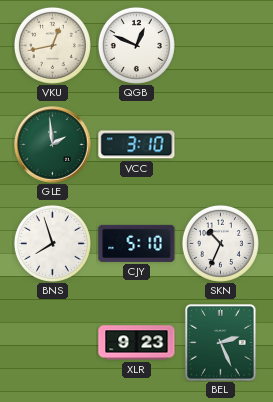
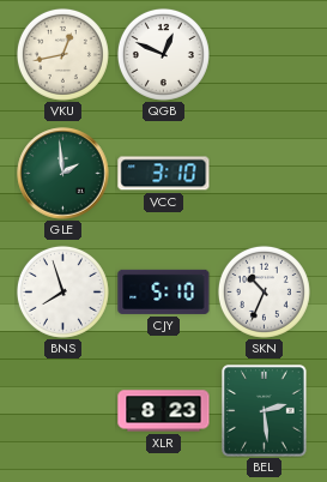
XLR: 9:23 -> 8:23 (164, 411)
BEL: 2:26 -> 2:29 (265, 411)
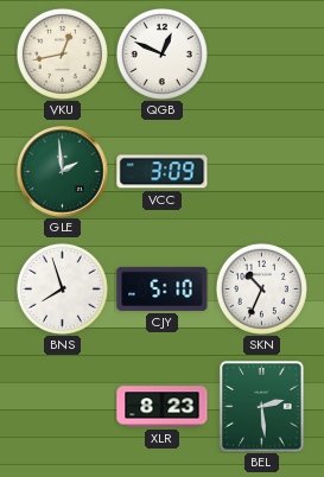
VCC: 3:10 -> 3:09 (163, 172)
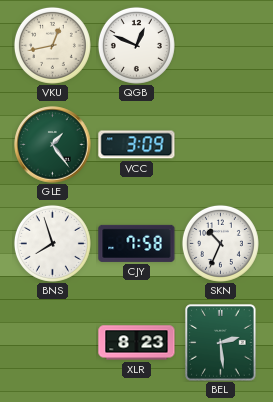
GLE: 1:59 -> 1:24 (53, 145)
CJY: 5:10 -> 7:58 (137, 243)
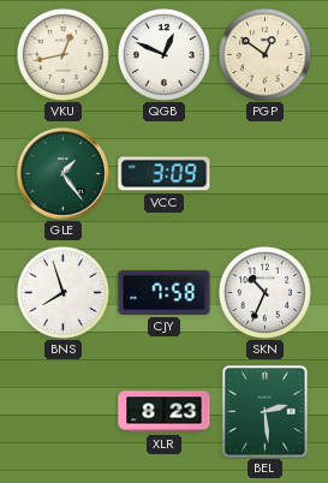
PGP: none -> 12:51 (264, 54)
